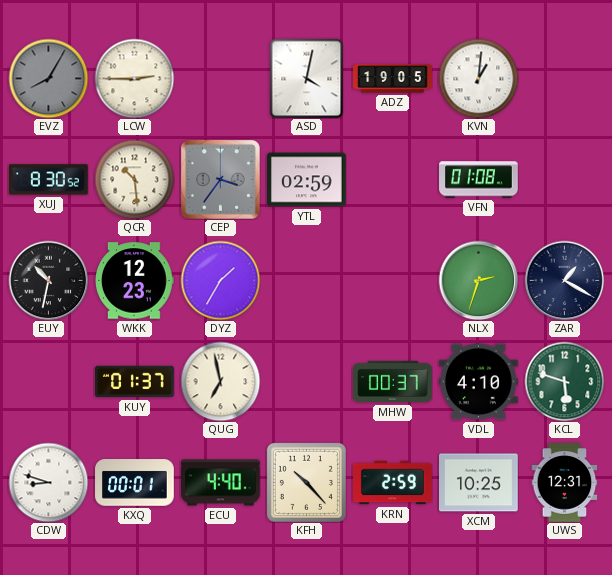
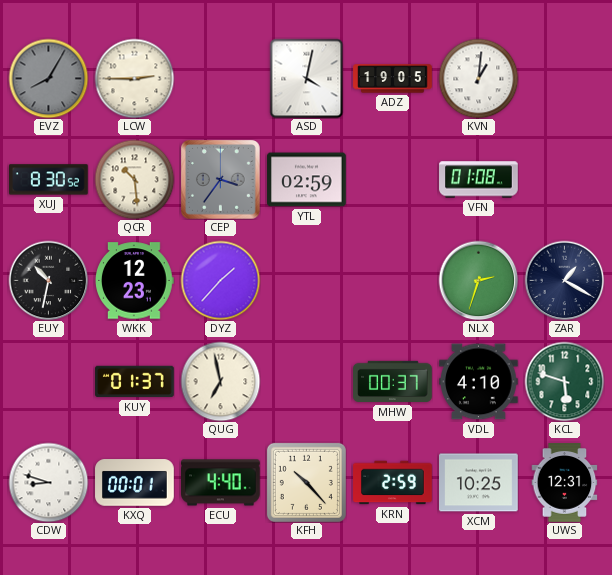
DYZ: 1:35 -> 1:37 (220, 280)
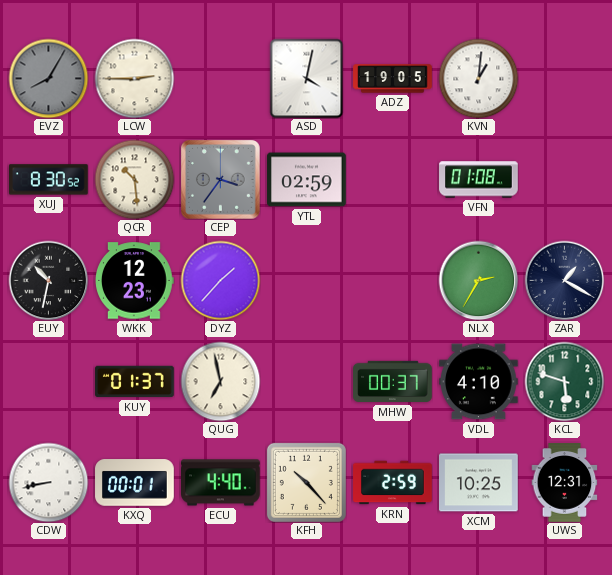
NLX: 2:33 -> 2:35 (478, 280)
CDW: 8:48 -> 8:43 (48, 482)
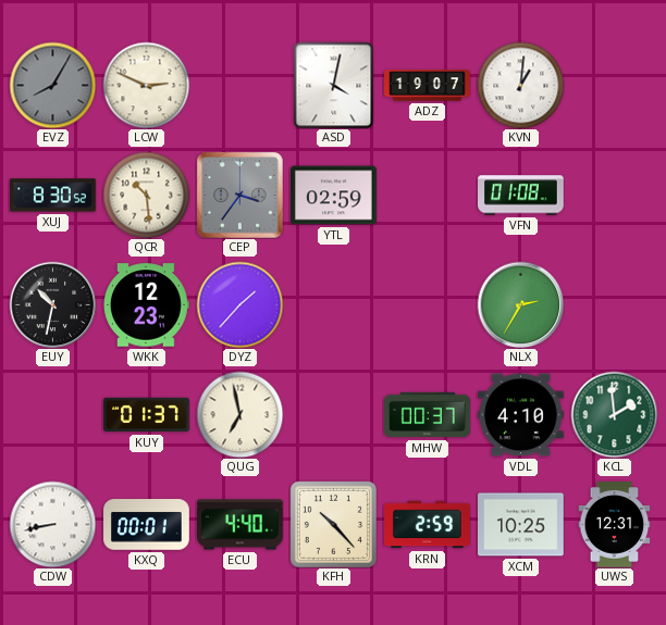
LCW: 2:45 -> 2:49 (146, 85)
ADZ: 19:05 -> 19:07 (428, 86)
ZAR: 1:20 -> none (564, 280)
KCL: 5:48 -> 1:59 (614, 414)
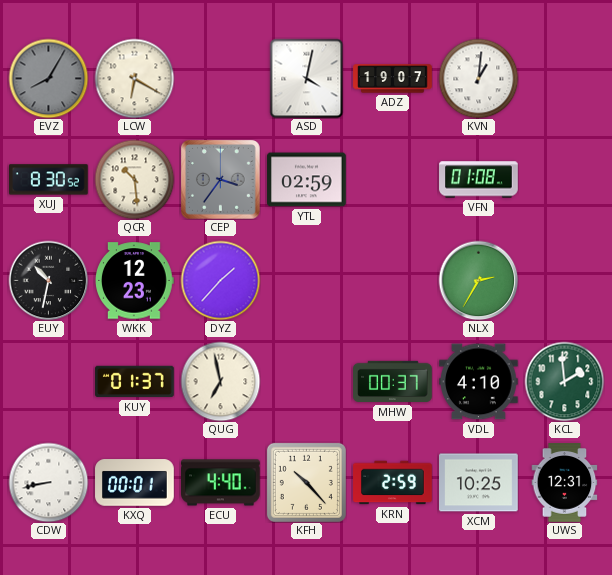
LCW: 2:49 -> 6:20 (134, 78)
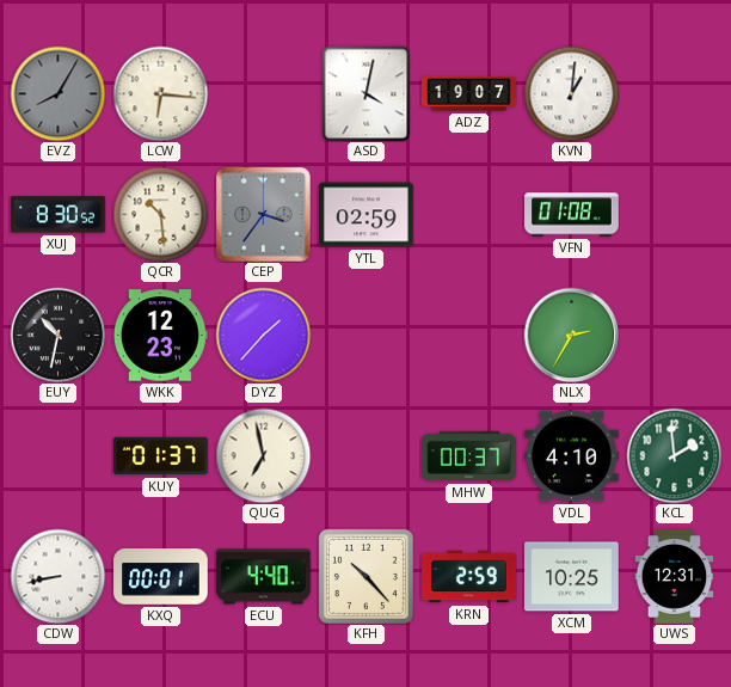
LCW: 6:20 -> 6:16 (160, 93)
